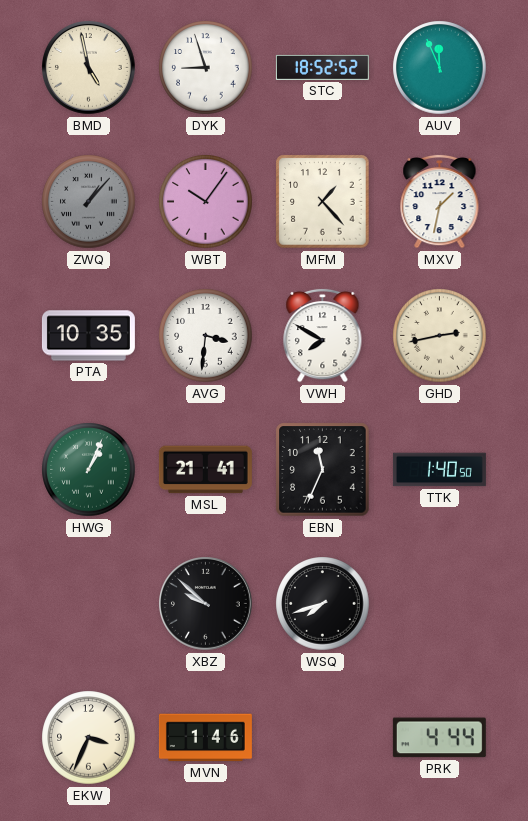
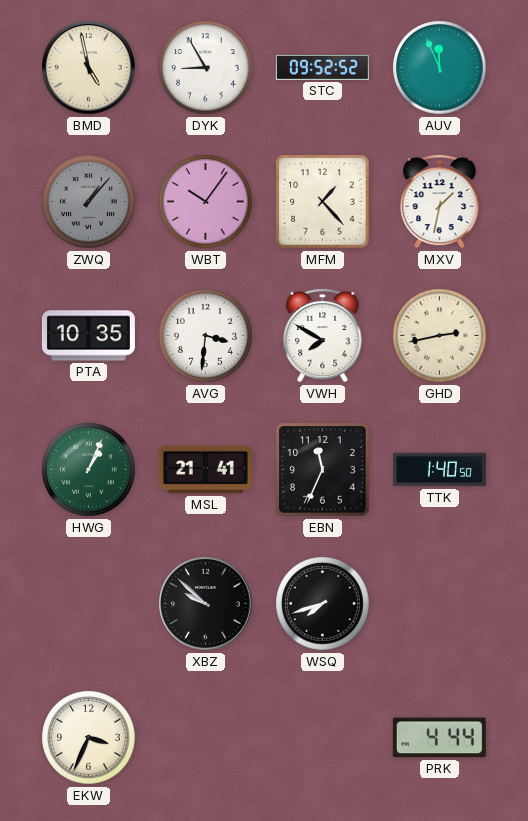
DYK: 8:57 -> 8:55 (206, 68)
STC: 18:52 -> 09:52 (322, 67)
MVN: 1:46 -> none (205, 738)
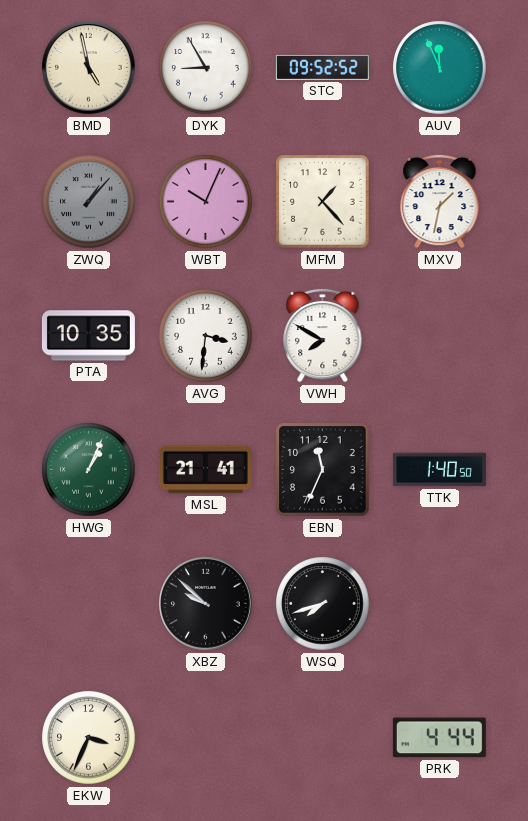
WBT: 10:06 -> 10:04 (206, 202)
GHD: 2:43 -> none (440, 336)
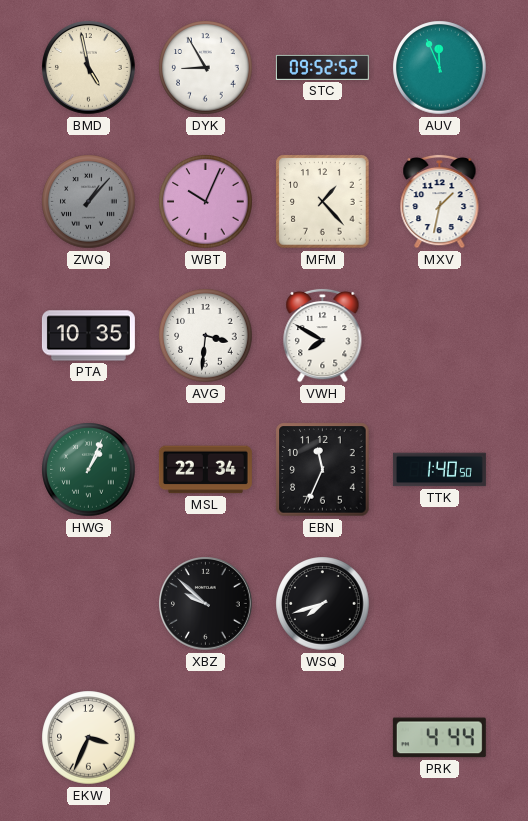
MSL: 21:41 -> 22:34 (205, 470)
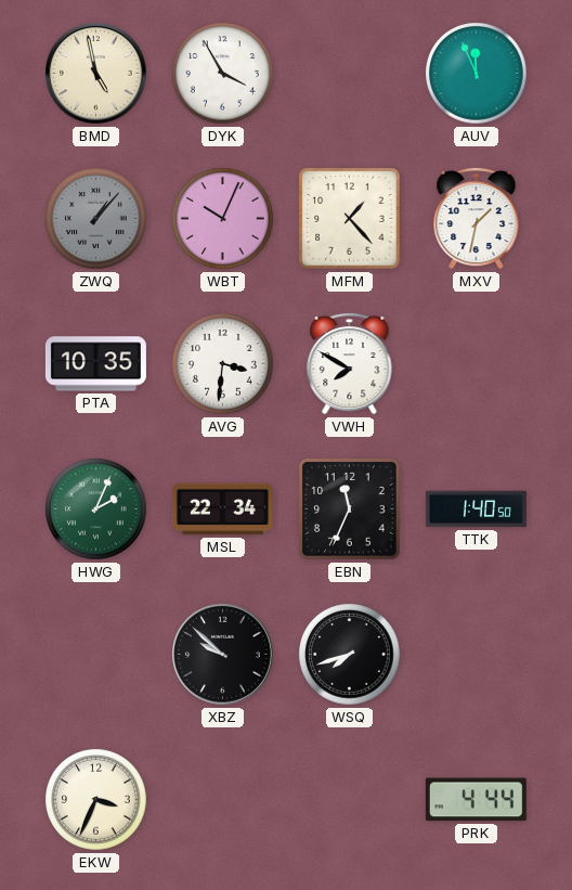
DYK: 8:55 -> 3:55 (223, 74)
STC: 09:52 -> none (322, 67)
HWG: 1:04 -> 2:04 (96, 510)
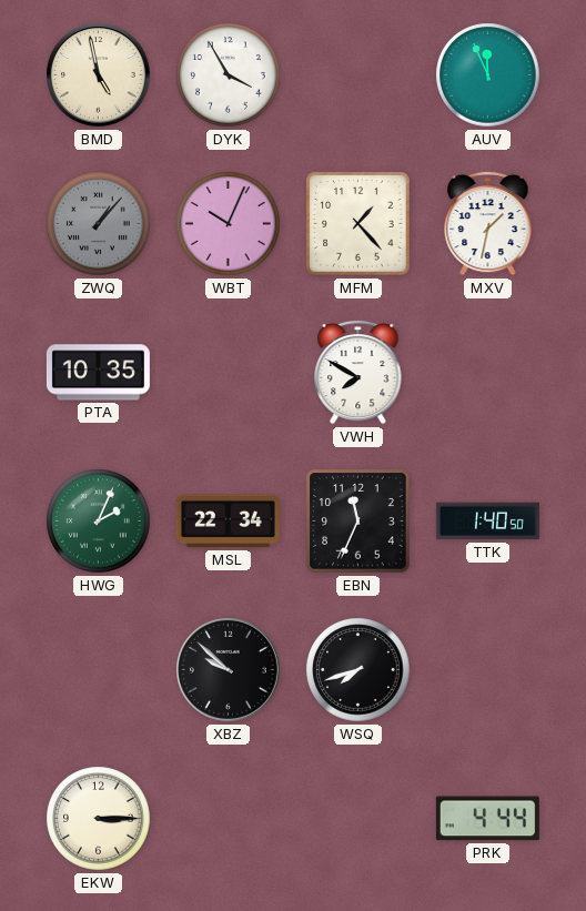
AVG: 3:31 -> none (223, 364)
EKW: 3:34 -> 3:15 (99, 819)
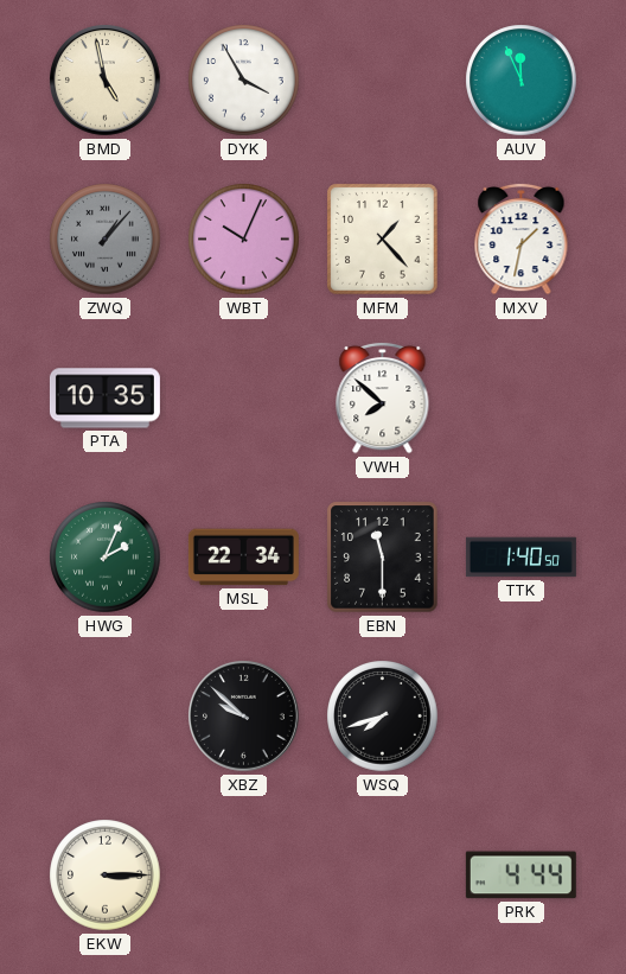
VWH: 7:50 -> 7:52 (383, 397)
EBN: 11:34 -> 11:30 (383, 558)
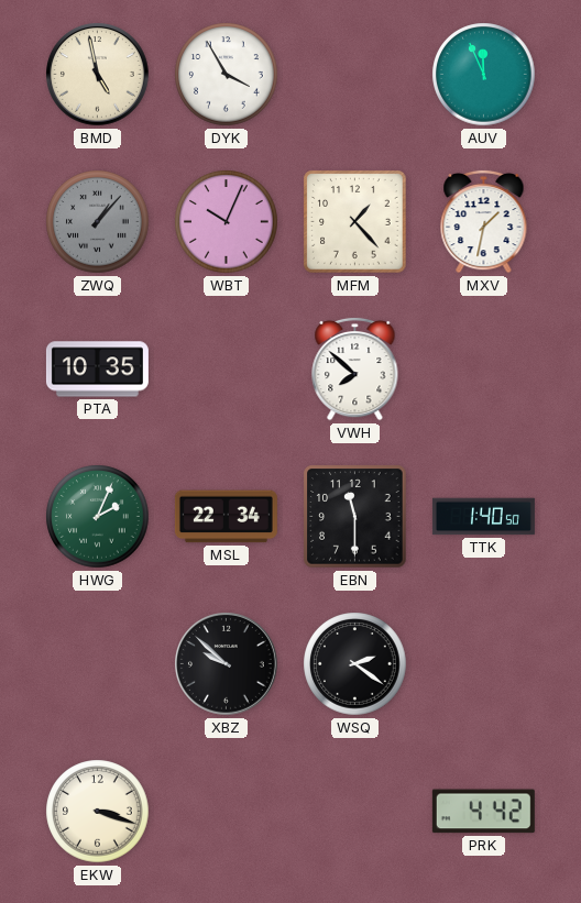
WSQ: 7:42 -> 2:21 (355, 664)
EKW: 3:15 -> 3:18 (98, 812)
PRK: 4:44 -> 4:42 (483, 812)
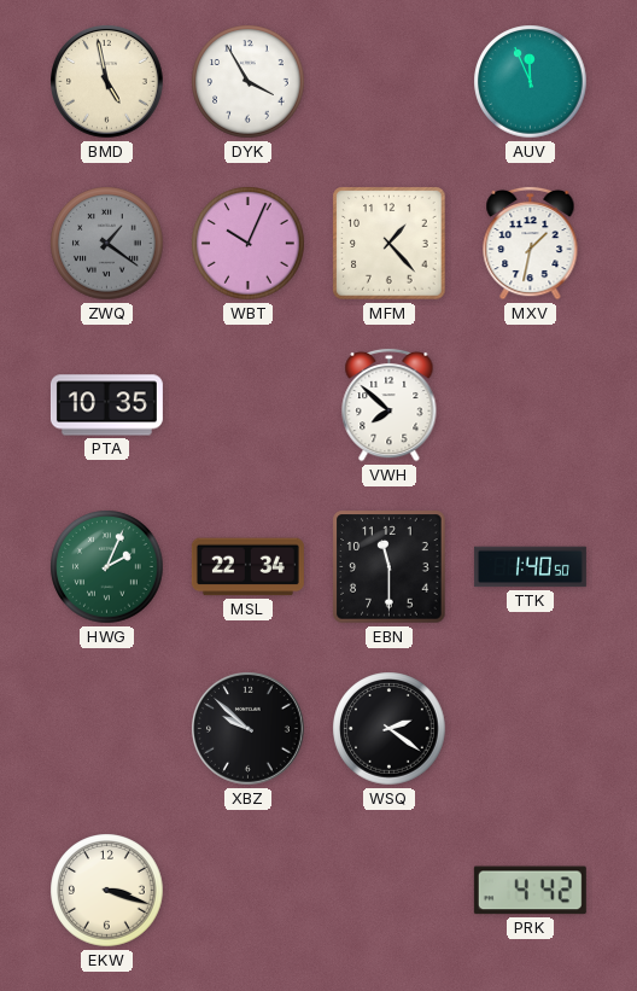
ZWQ: 1:07 -> 1:21 (107, 244)
